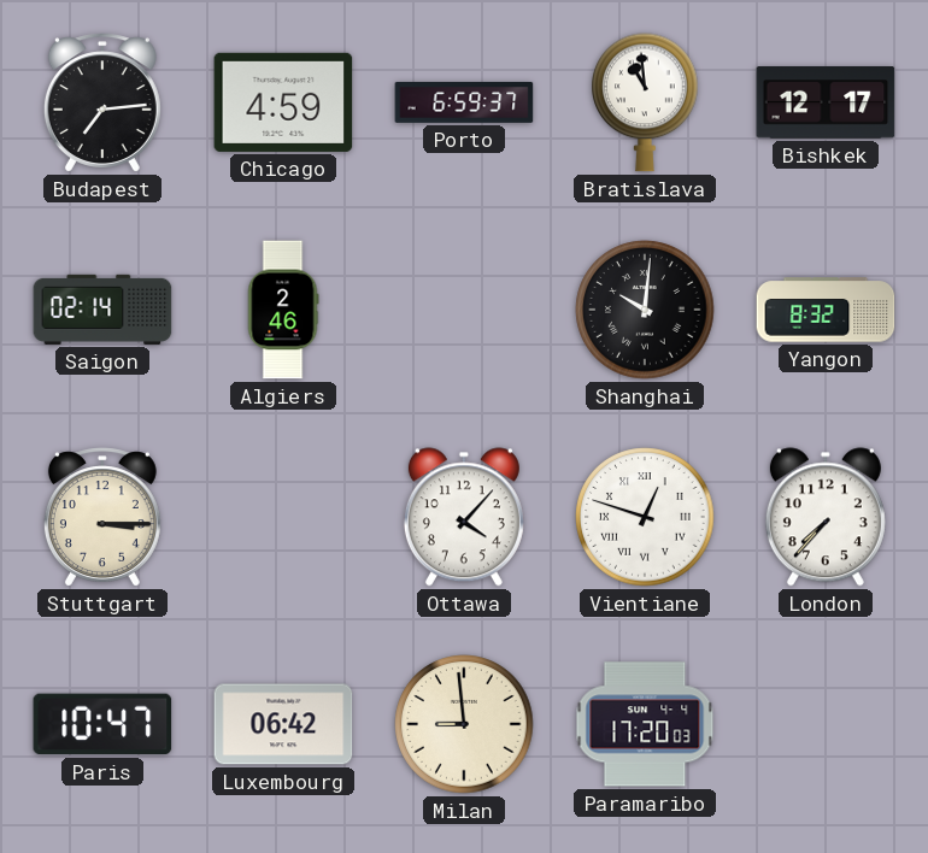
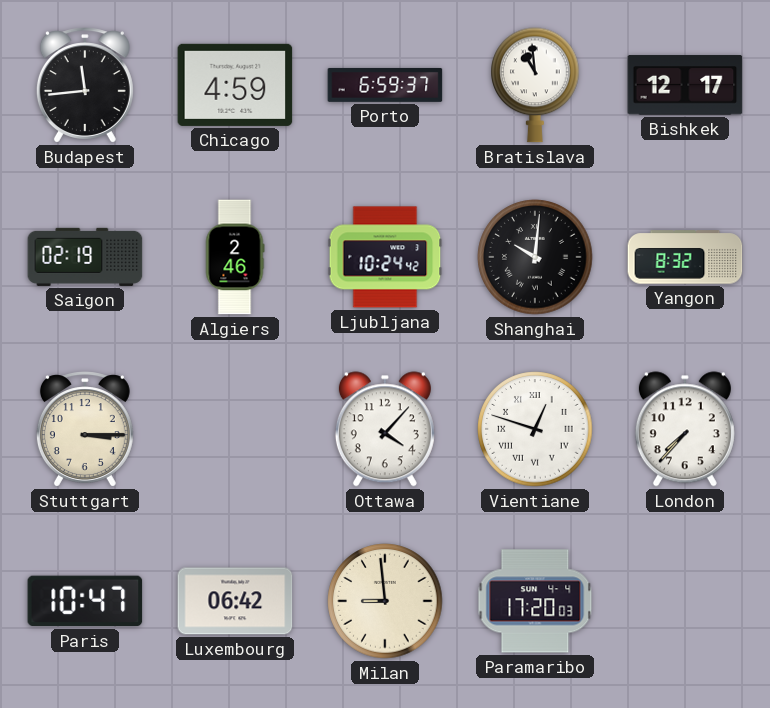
Budapest: 7:14 -> 11:44 (85, 85)
Saigon: 02:14 -> 02:19 (85, 257)
Ljubljana: none -> 10:24 (385, 257)
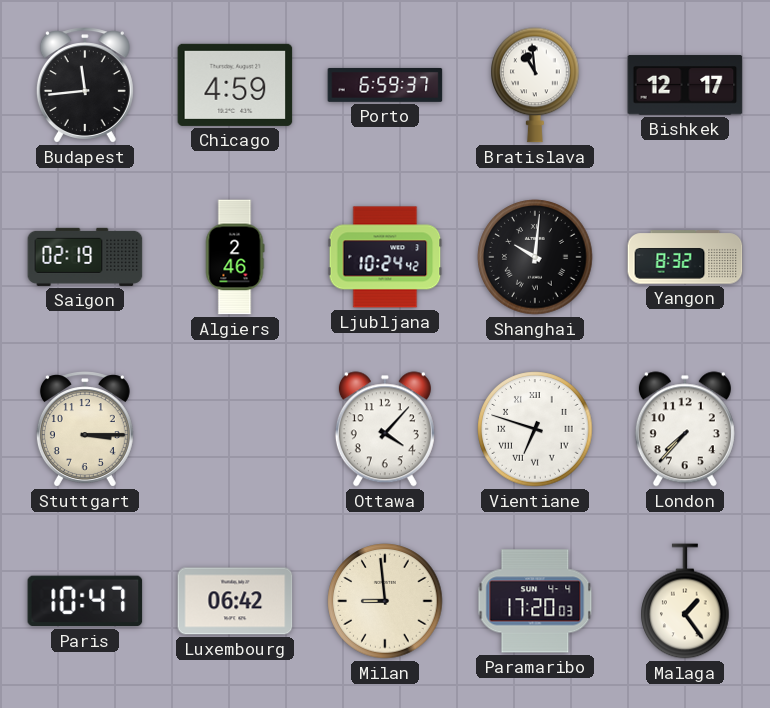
Vientiane: 12:48 -> 6:48 (535, 429)
Malaga: none -> 1:24 (685, 601)
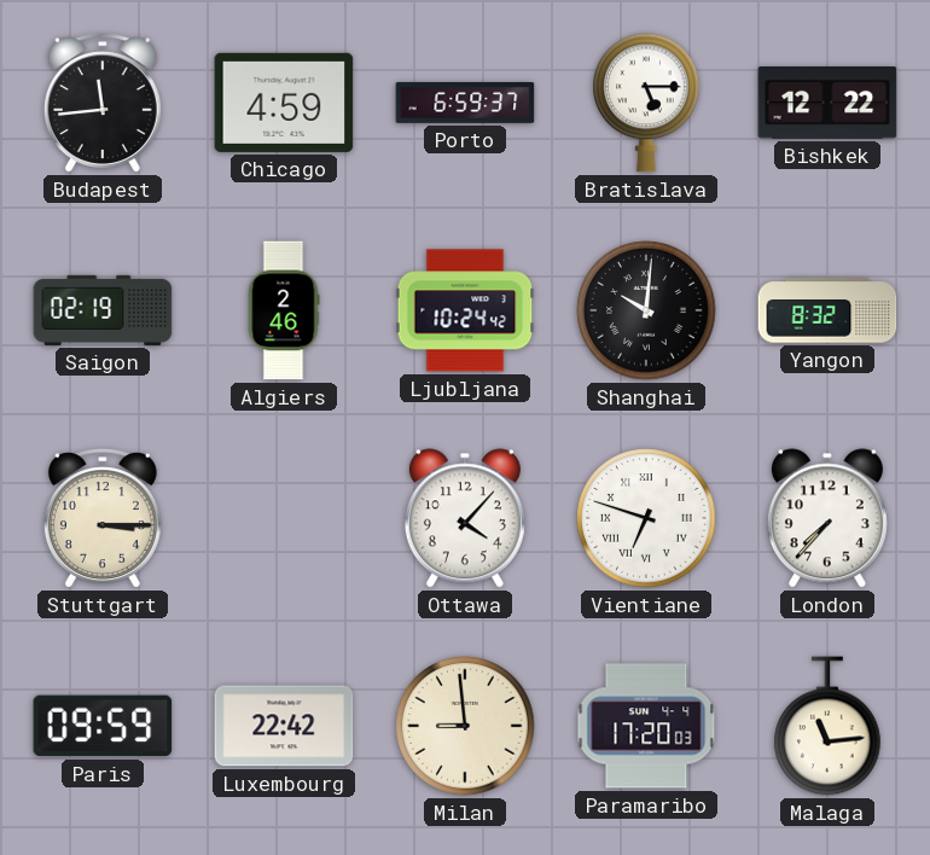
Bratislava: 10:59 -> 5:15 (646, 103)
Bishkek: 12:17 -> 12:22 (827, 103)
Paris: 10:47 -> 09:59 (103, 726)
Luxembourg: 06:42 -> 22:42 (284, 726)
Malaga: 1:24 -> 11:14 (827, 726)
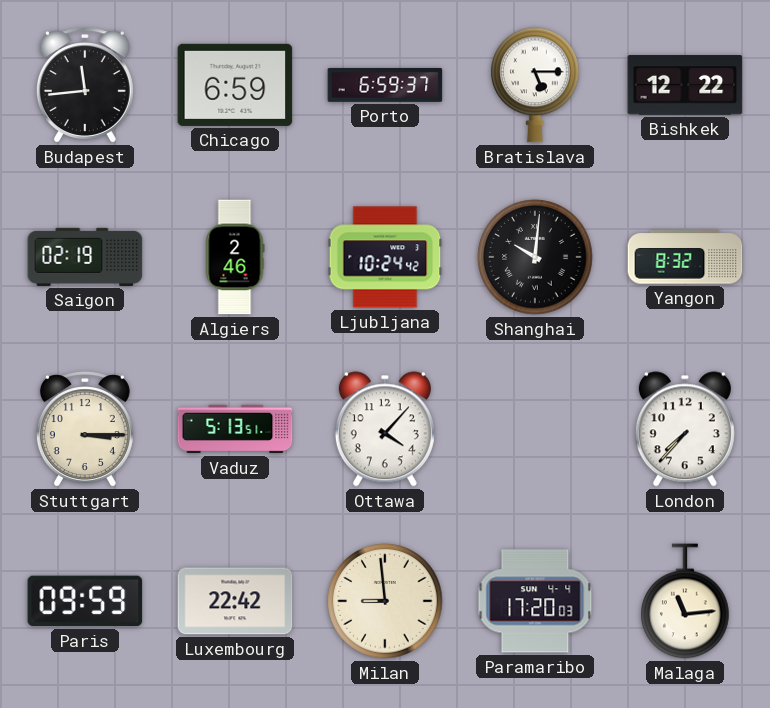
Chicago: 4:59 -> 6:59 (235, 85)
Vaduz: none -> 5:13 (235, 429)
Vientiane: 6:48 -> none (646, 518)
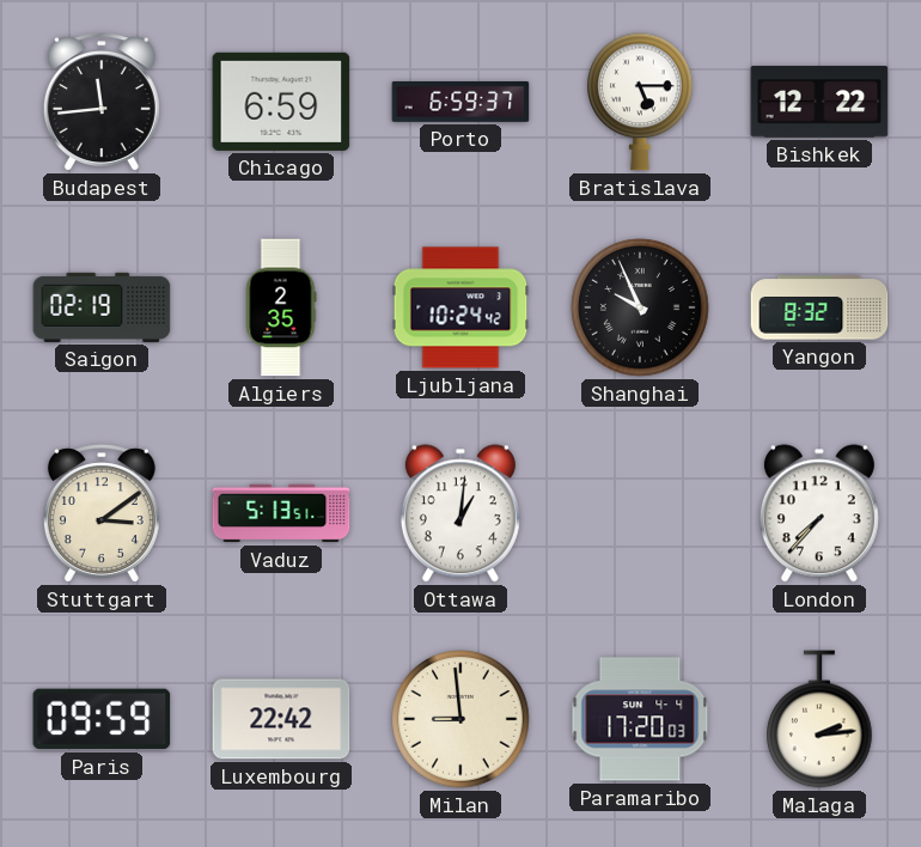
Algiers: 2:46 -> 2:35 (281, 307)
Shanghai: 10:01 -> 9:56 (640, 307)
Stuttgart: 3:15 -> 3:09 (102, 513)
Ottawa: 4:07 -> 1:01 (460, 513)
Malaga: 11:14 -> 2:14 (819, 719)
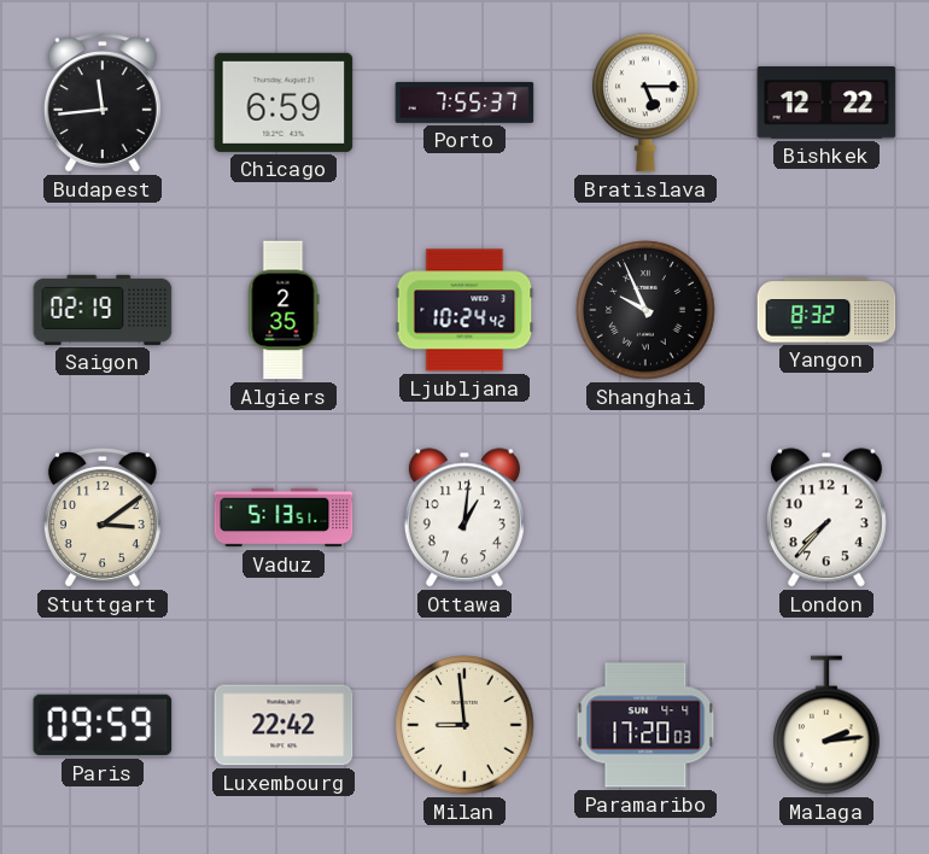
Porto: 6:59 -> 7:55 (464, 103)
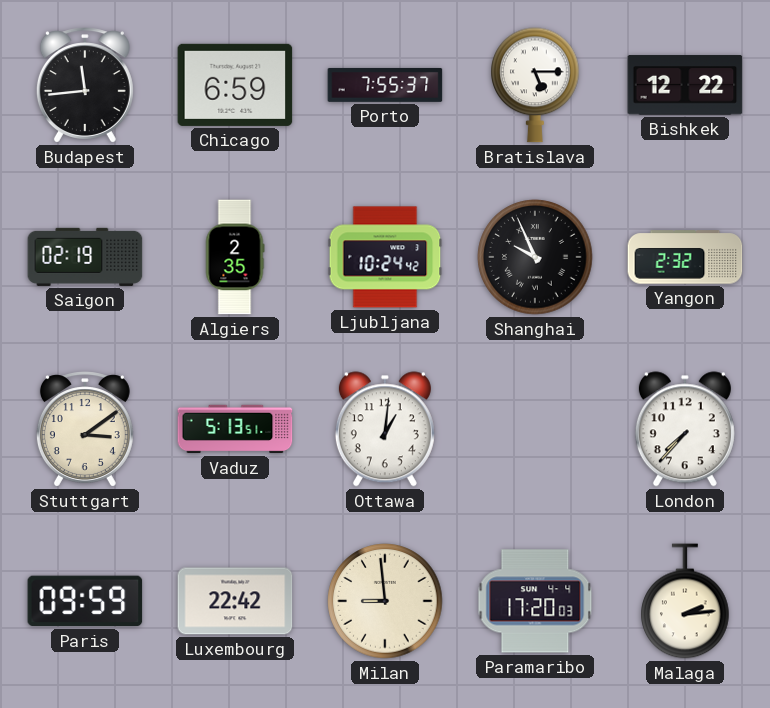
Yangon: 8:32 -> 2:32 (685, 257)
